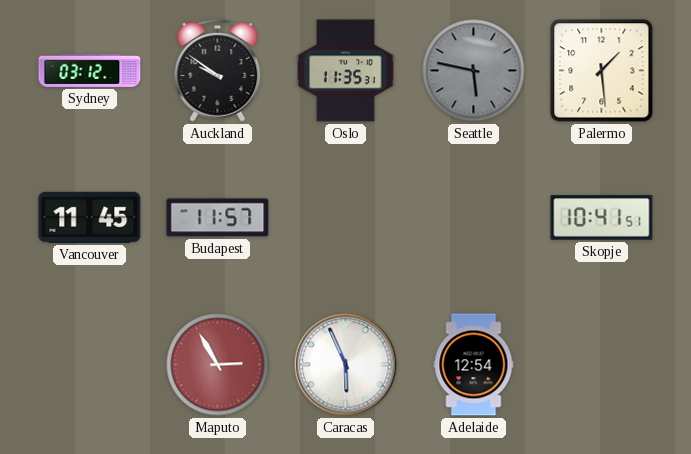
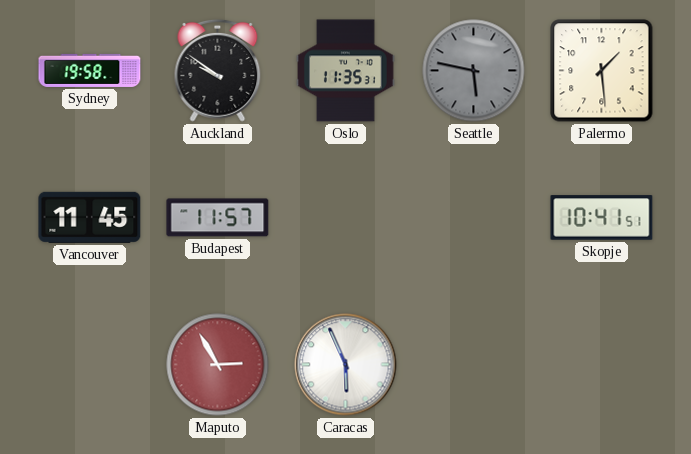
Sydney: 03:12 -> 19:58 (90, 70)
Adelaide: 12:54 -> none (474, 365)
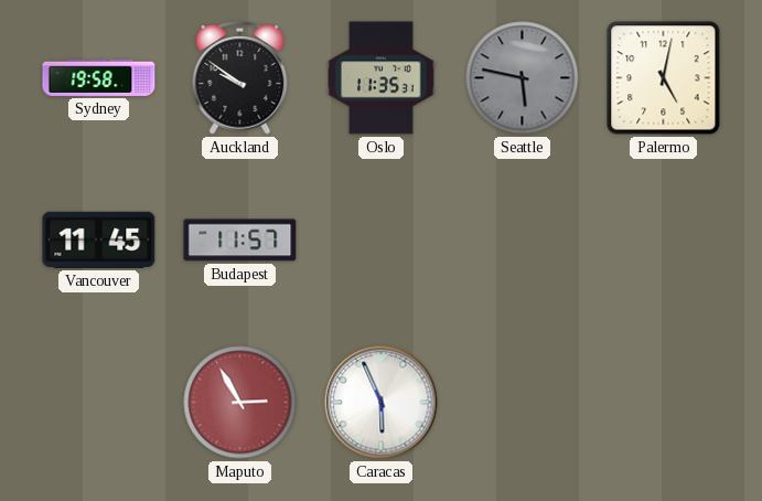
Palermo: 1:29 -> 5:02 (664, 78)
Skopje: 10:41 -> none (602, 218)
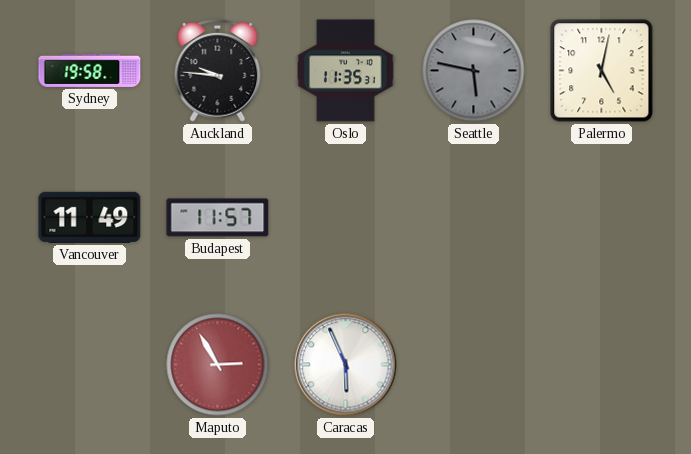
Auckland: 9:51 -> 9:46 (218, 70)
Vancouver: 11:45 -> 11:49 (90, 217)
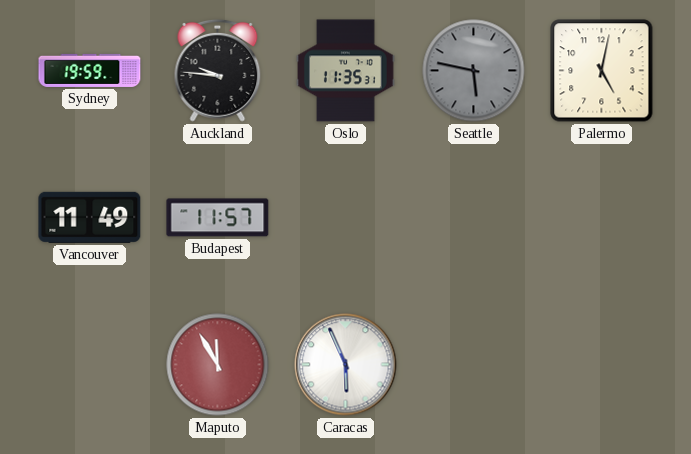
Sydney: 19:58 -> 19:59 (90, 70)
Maputo: 2:55 -> 11:55 (218, 365)
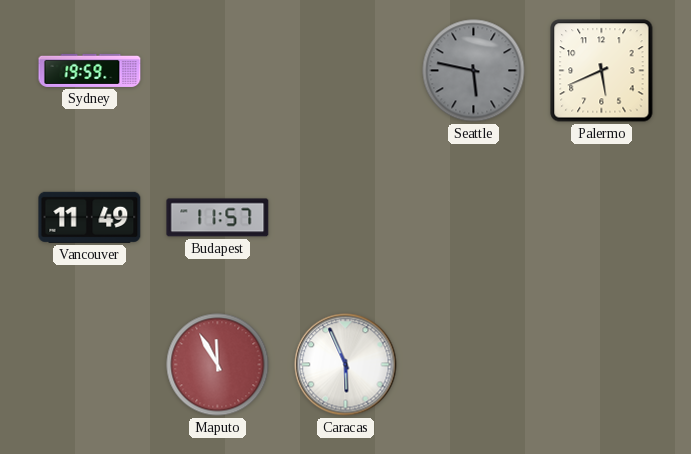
Auckland: 9:46 -> none (218, 70)
Oslo: 11:35 -> none (346, 71)
Palermo: 5:02 -> 5:41 (602, 71)
